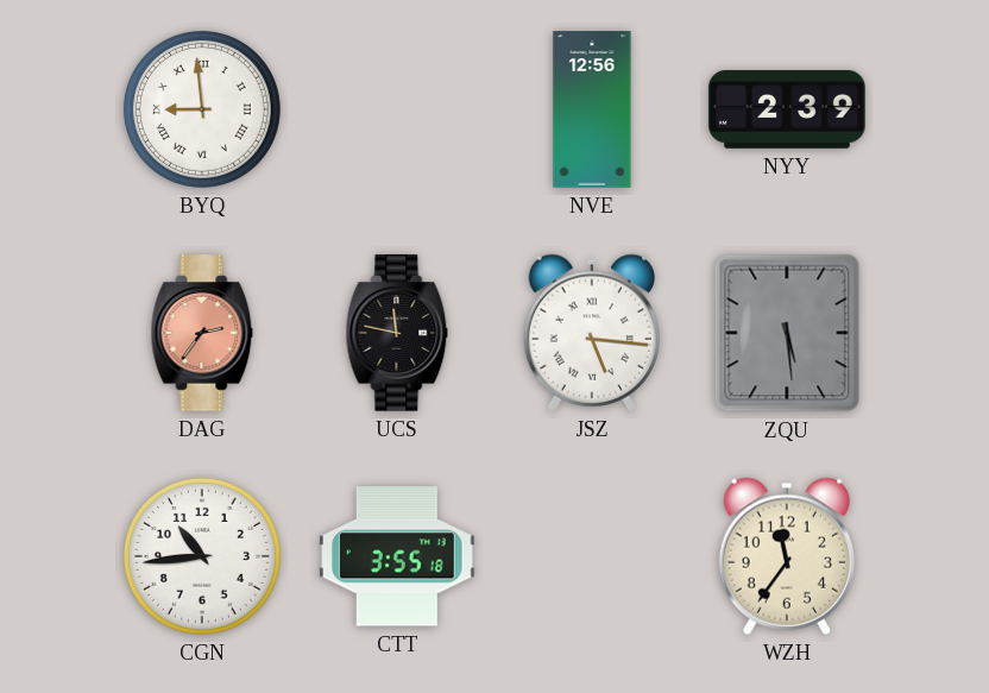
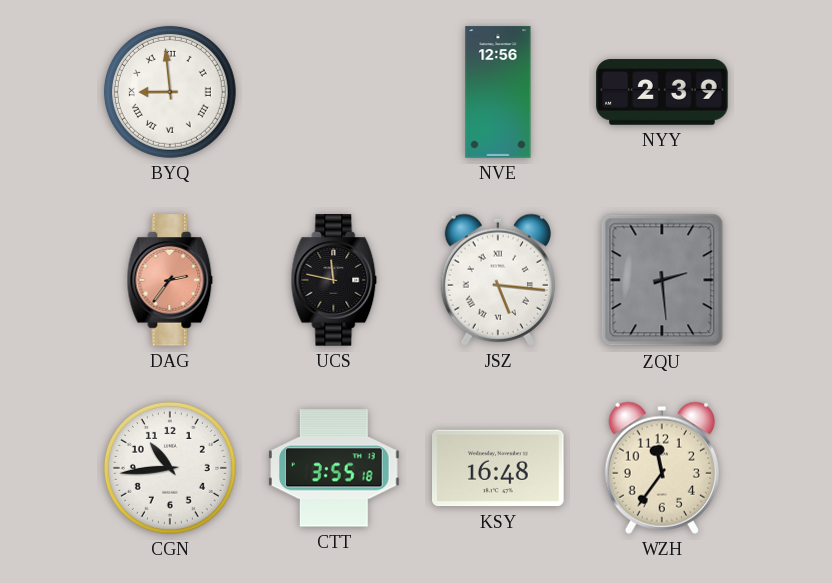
ZQU: 5:29 -> 2:29 (662, 280)
KSY: none -> 16:48 (498, 468)
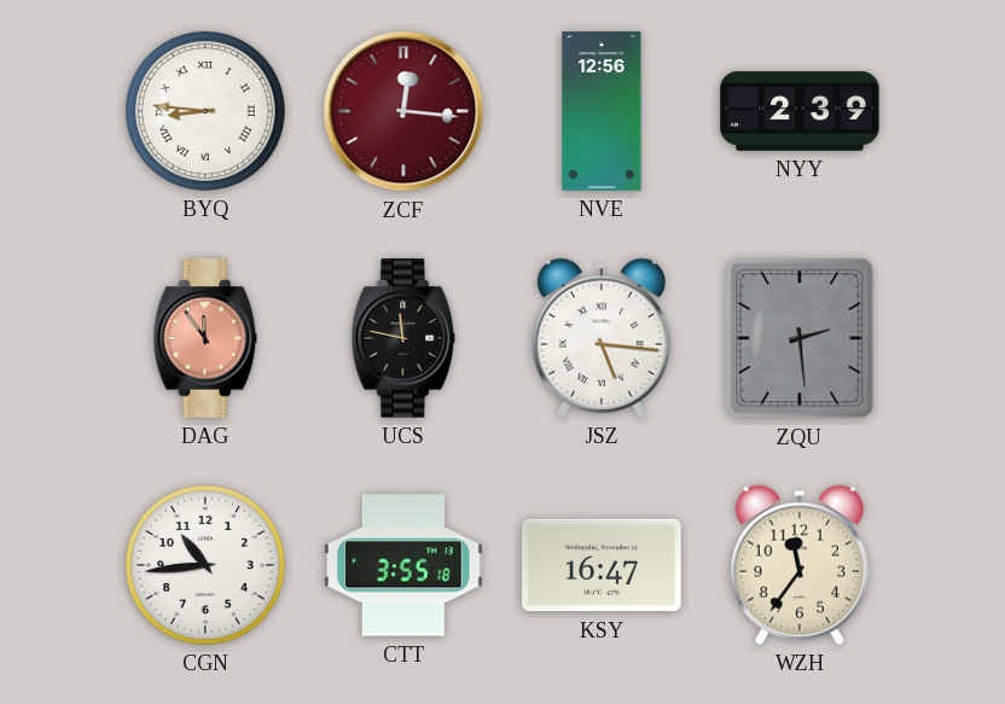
BYQ: 8:59 -> 8:46 (205, 111)
ZCF: none -> 12:16 (403, 111)
DAG: 2:36 -> 11:54 (205, 338)
KSY: 16:48 -> 16:47 (602, 565)
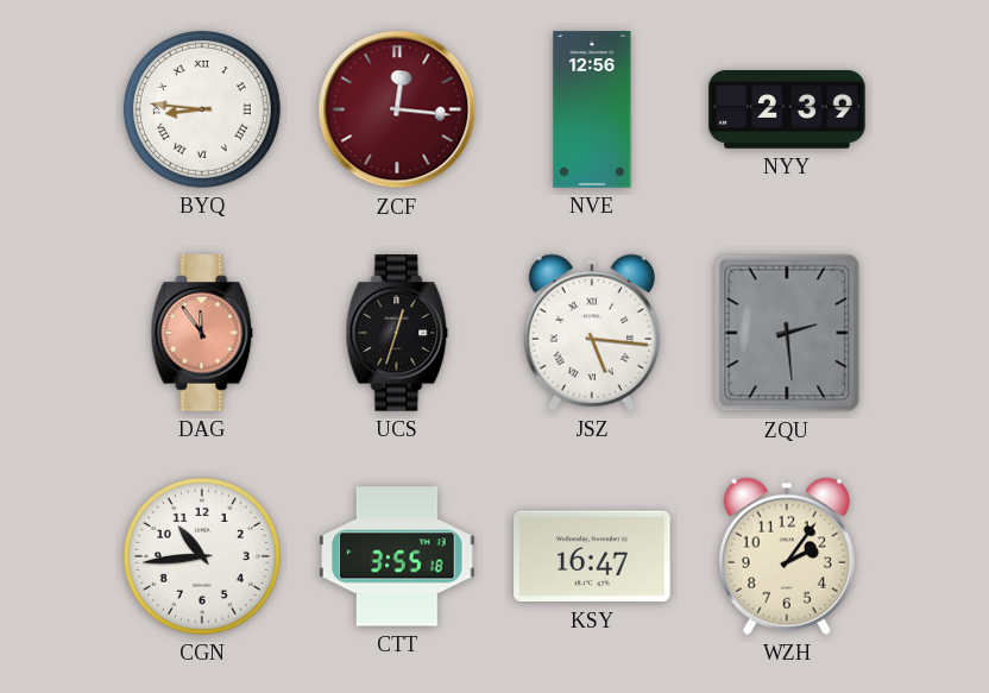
UCS: 11:47 -> 12:33 (397, 333)
WZH: 11:36 -> 2:06 (787, 556)
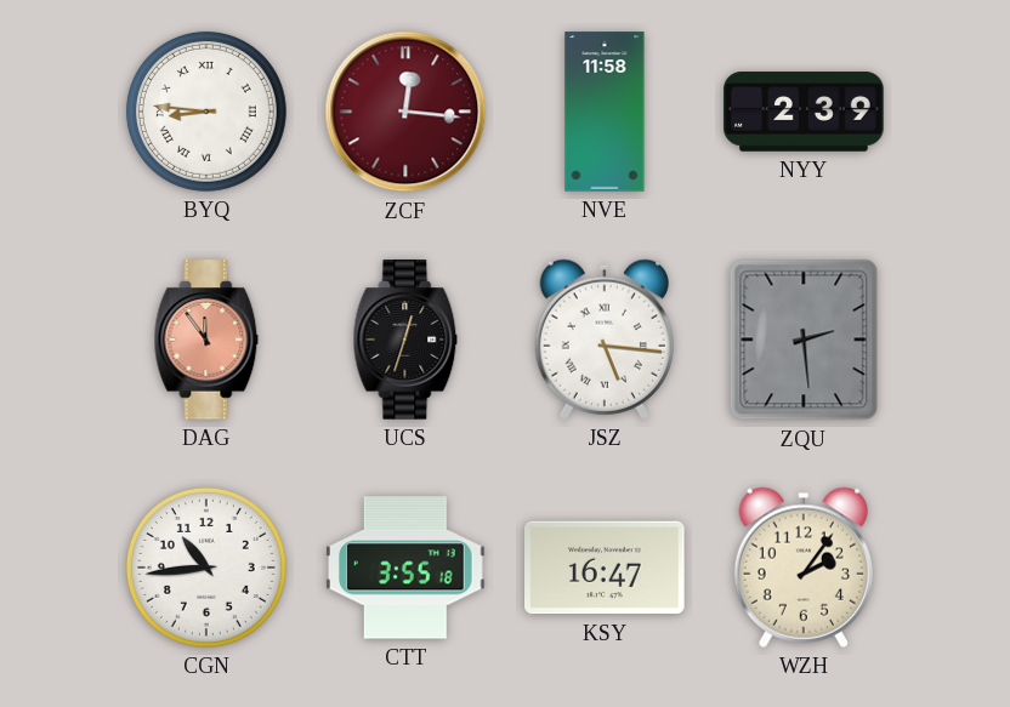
NVE: 12:56 -> 11:58 (605, 112)
